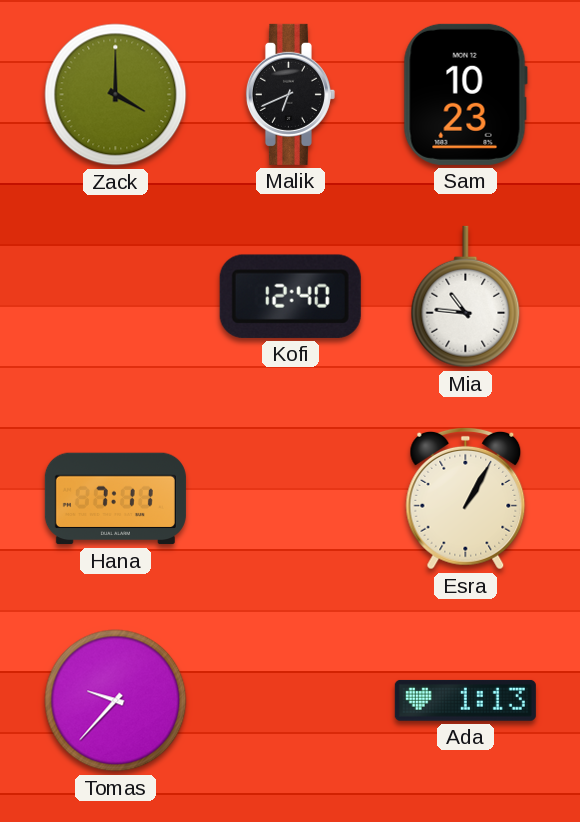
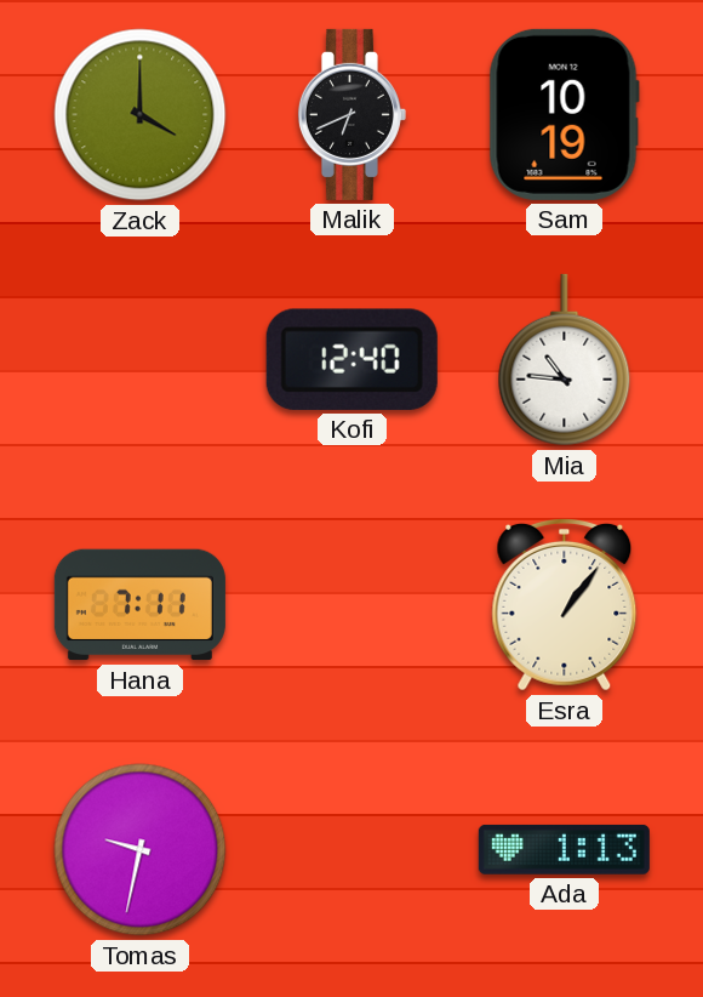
Sam: 10:23 -> 10:19 (564, 114)
Esra: 1:05 -> 1:06 (565, 604)
Tomas: 9:37 -> 9:32 (141, 850)
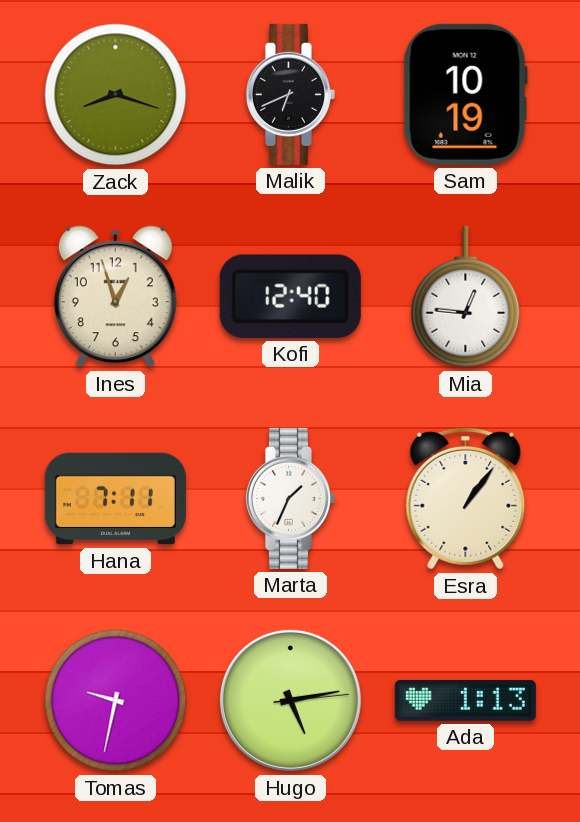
Zack: 4:00 -> 8:18 (116, 95)
Ines: none -> 12:57 (115, 297)
Mia: 10:46 -> 12:46 (466, 297)
Marta: none -> 1:34 (290, 498)
Hugo: none -> 5:13 (290, 700)
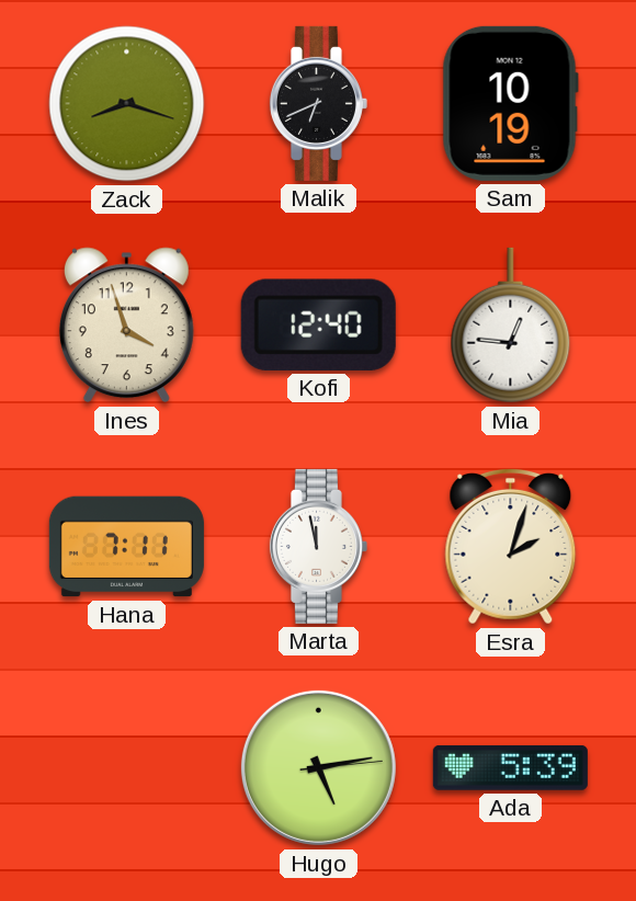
Ines: 12:57 -> 3:57 (126, 326)
Marta: 1:34 -> 11:58 (318, 546)
Esra: 1:06 -> 2:03 (511, 546)
Tomas: 9:32 -> none (116, 701)
Ada: 1:13 -> 5:39 (510, 767)
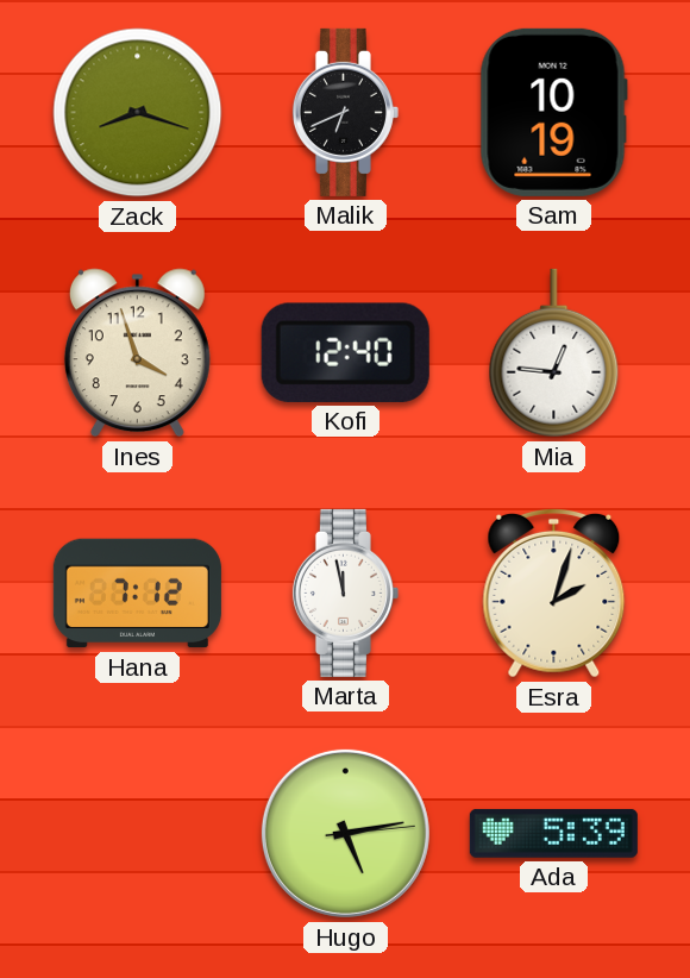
Hana: 7:11 -> 7:12 (137, 594)
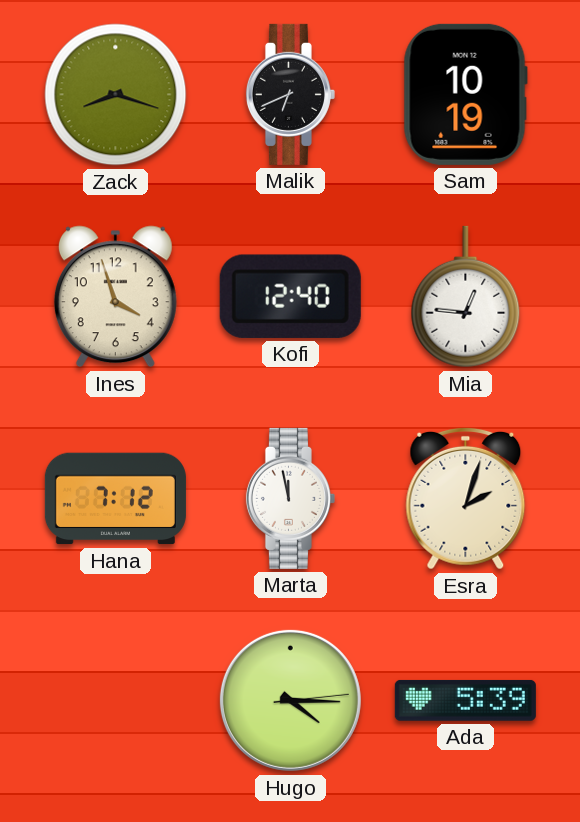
Hugo: 5:13 -> 4:15 (290, 700)
